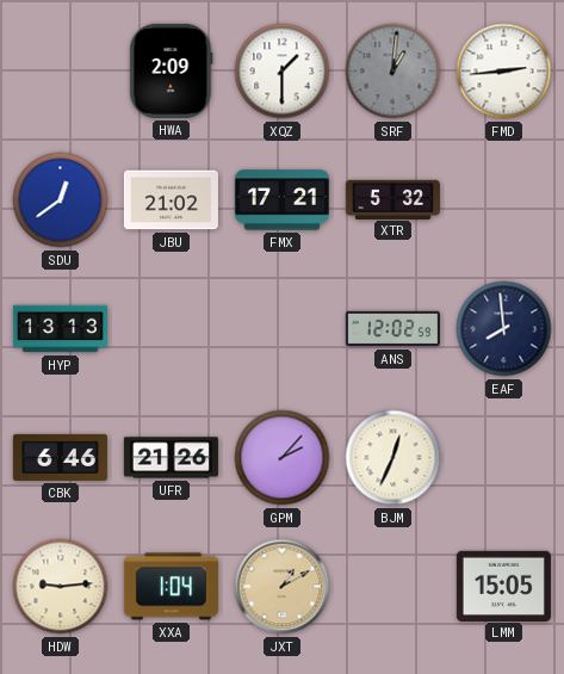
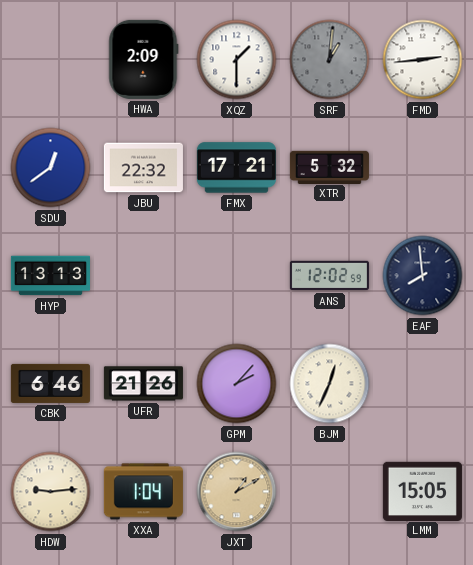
JBU: 21:02 -> 22:32 (143, 168)
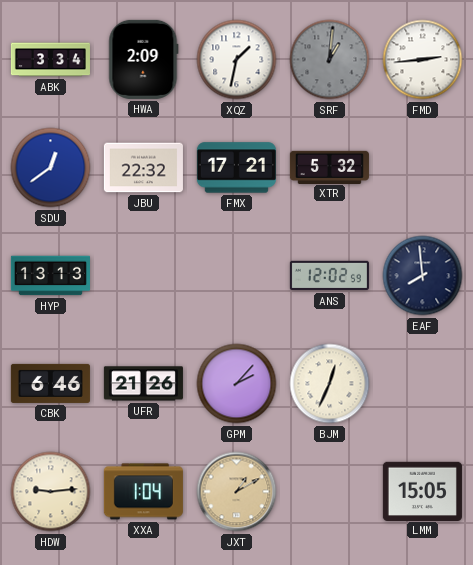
ABK: none -> 3:34 (50, 60)
XQZ: 1:30 -> 1:32 (237, 60)
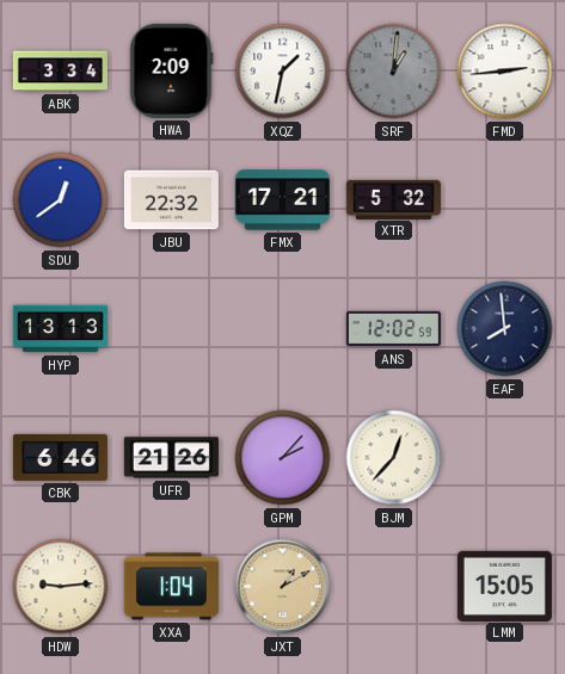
BJM: 12:34 -> 12:37 (394, 458)
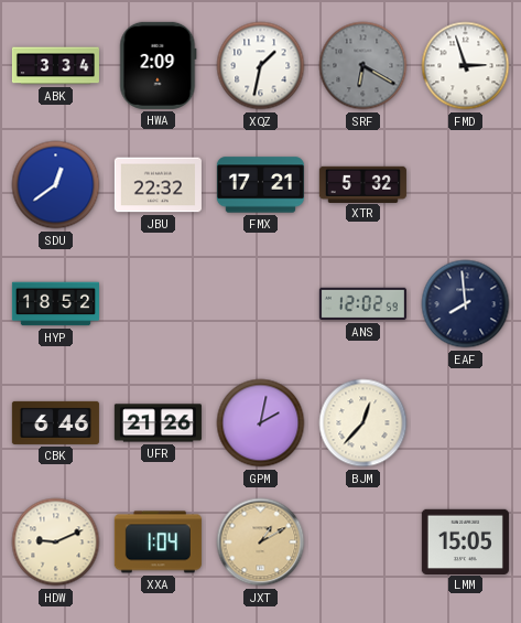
SRF: 1:01 -> 6:20 (363, 66)
FMD: 2:44 -> 2:57 (466, 66)
HYP: 13:13 -> 18:52 (55, 304)
GPM: 2:07 -> 2:02 (261, 423)
HDW: 9:14 -> 9:11 (56, 543)
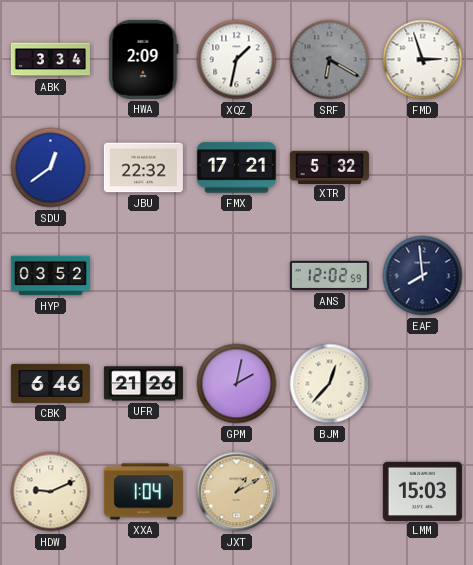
HYP: 18:52 -> 03:52 (50, 276)
LMM: 15:05 -> 15:03 (422, 491)
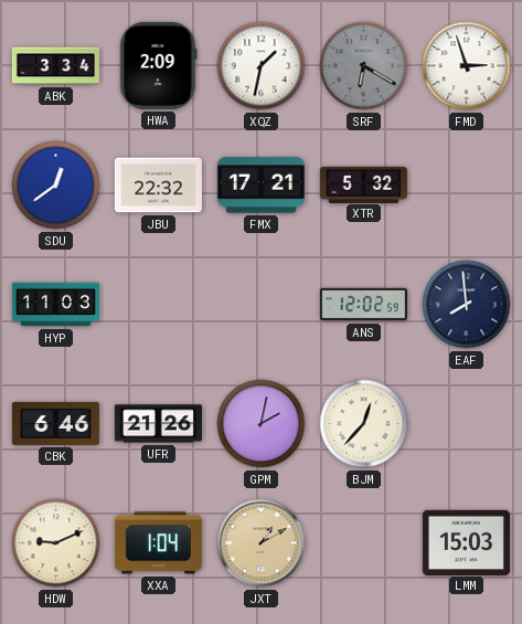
HYP: 03:52 -> 11:03 (55, 305)
